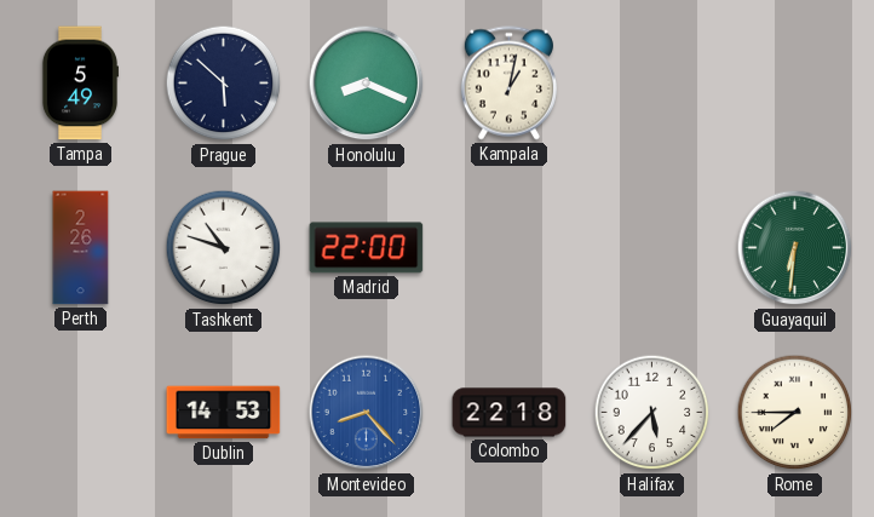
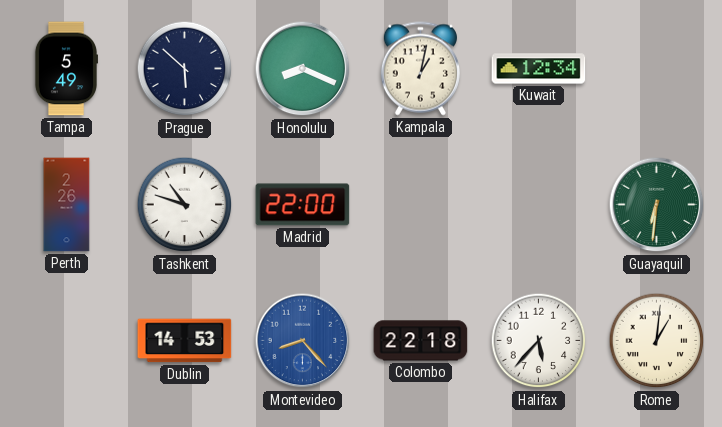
Kuwait: none -> 12:34 (539, 69)
Rome: 7:45 -> 1:01 (657, 341)
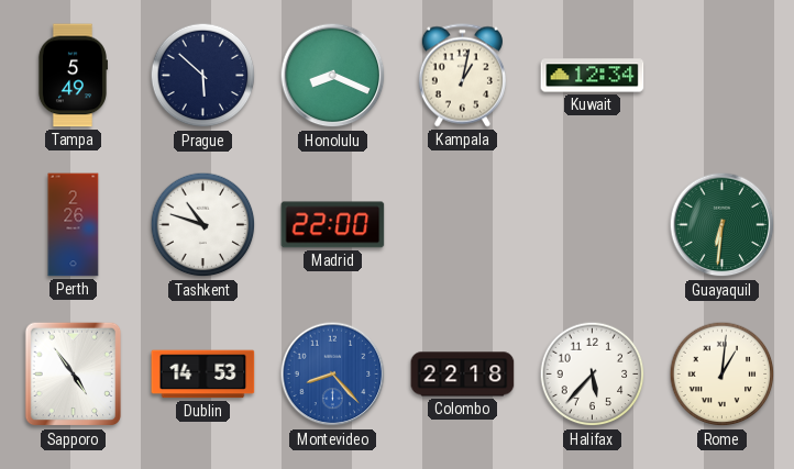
Sapporo: none -> 4:54 (74, 375)
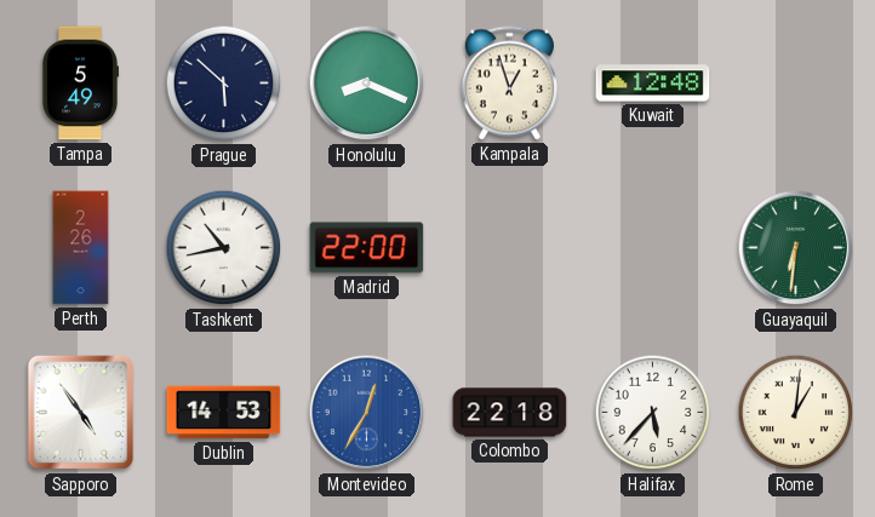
Kampala: 1:02 -> 12:57 (509, 84)
Kuwait: 12:34 -> 12:48 (653, 84)
Tashkent: 10:48 -> 10:43 (224, 248)
Montevideo: 8:23 -> 12:35 (367, 413)
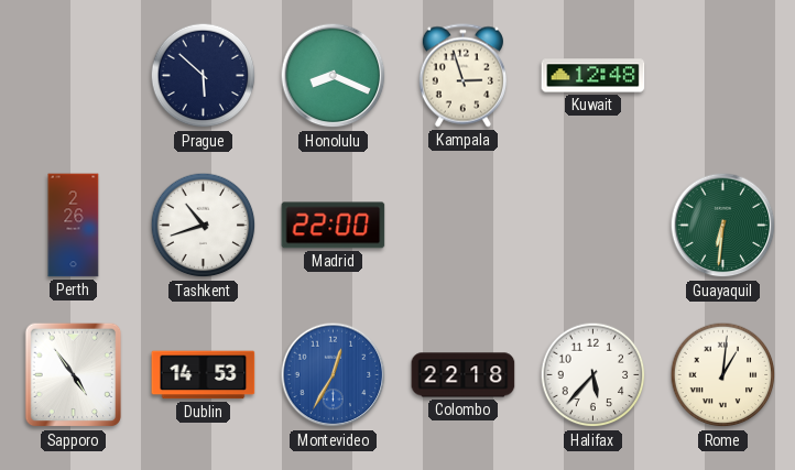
Tampa: 5:49 -> none (79, 84)
Kampala: 12:57 -> 2:57 (462, 76)
Tashkent: 10:43 -> 10:42 (204, 226)
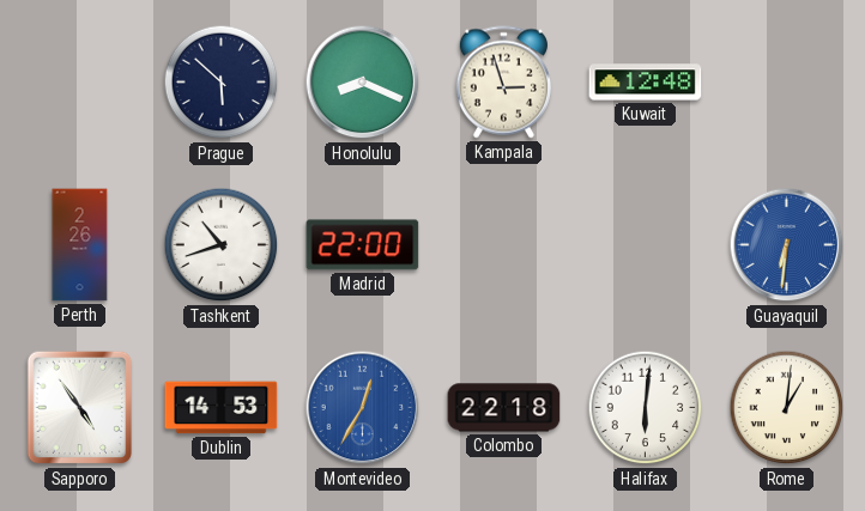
Guayaquil dial: green -> blue (787, 245)
Halifax: 5:37 -> 6:01 (646, 408)
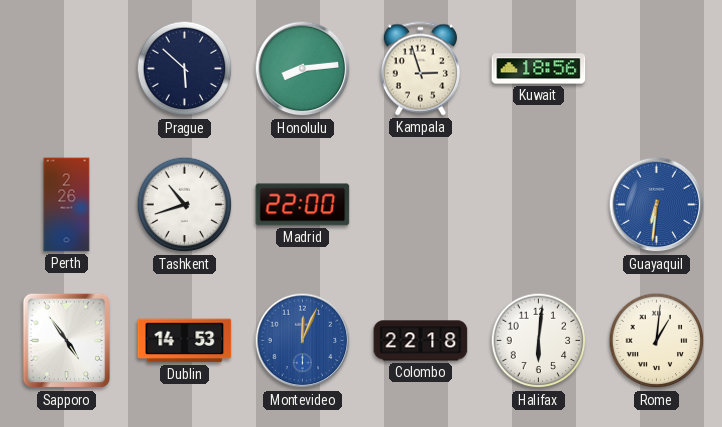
Honolulu: 8:19 -> 8:14 (303, 69)
Kuwait: 12:48 -> 18:56 (539, 69)
Montevideo: 12:35 -> 12:04 (303, 341)
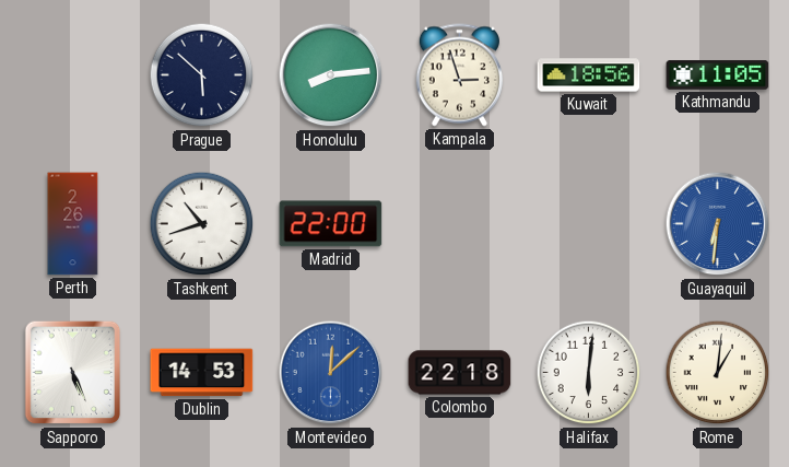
Kathmandu: none -> 11:05 (718, 75)
Sapporo: 4:54 -> 5:26 (73, 373)
Montevideo: 12:04 -> 12:08 (331, 373)
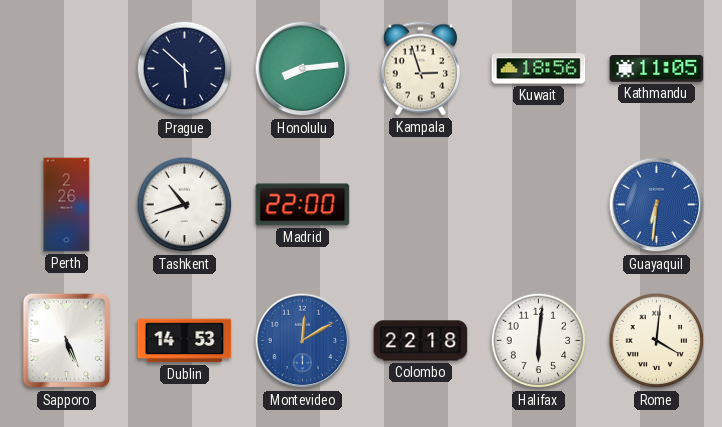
Montevideo: 12:08 -> 12:10 (303, 341)
Rome: 1:01 -> 4:01 (657, 341)
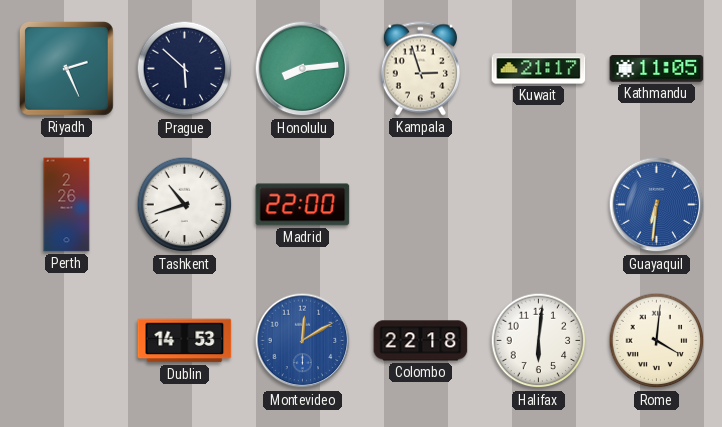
Riyadh: none -> 2:26 (67, 69)
Kuwait: 18:56 -> 21:17 (539, 69)
Sapporo: 5:26 -> none (67, 341)
